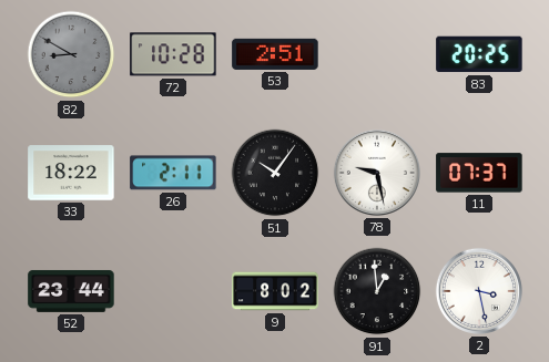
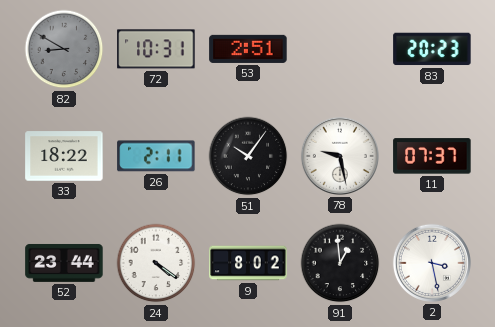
72: 10:28 -> 10:31 (156, 49)
83: 20:25 -> 20:23 (432, 49)
24: none -> 4:21 (156, 263)
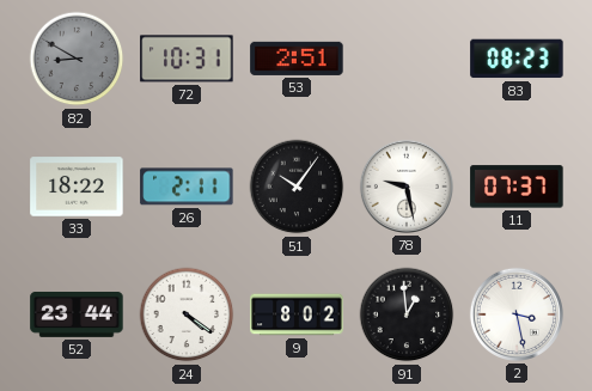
83: 20:23 -> 08:23 (517, 59)
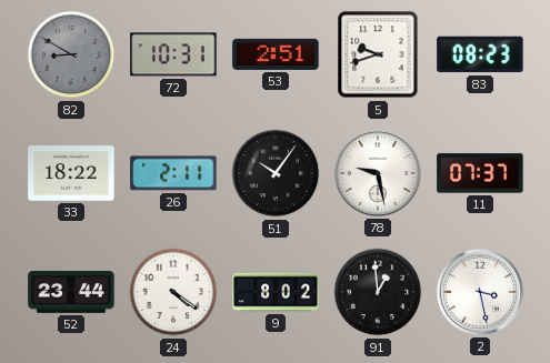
5: none -> 9:42 (378, 54)
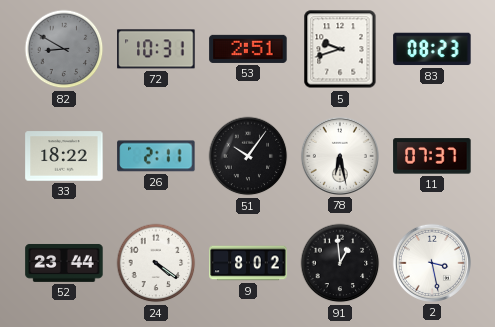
78: 9:28 -> 6:28 (340, 156)
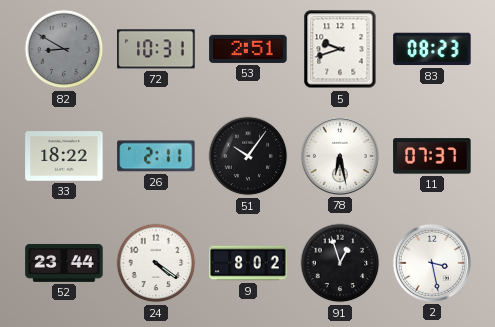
91: 12:59 -> 12:57 (340, 263)
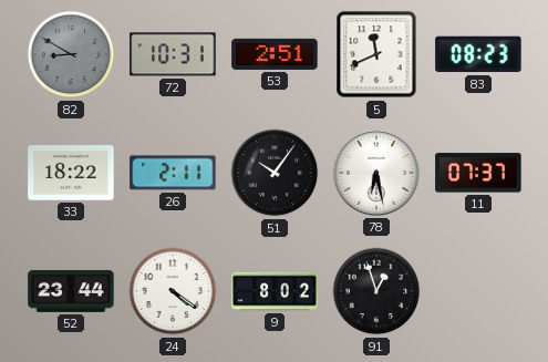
5: 9:42 -> 11:41 (376, 54)
2: 3:28 -> none (432, 263)
